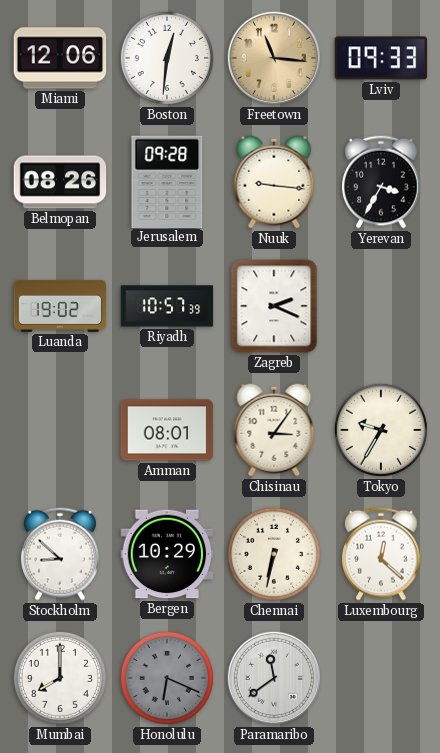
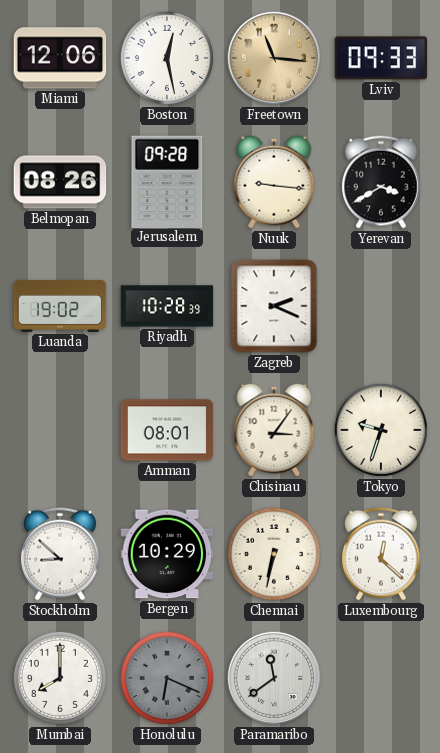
Boston: 12:31 -> 12:28 (167, 58)
Yerevan: 3:35 -> 3:40 (382, 182)
Riyadh: 10:57 -> 10:28 (167, 306)
Tokyo: 9:35 -> 9:33 (381, 430)
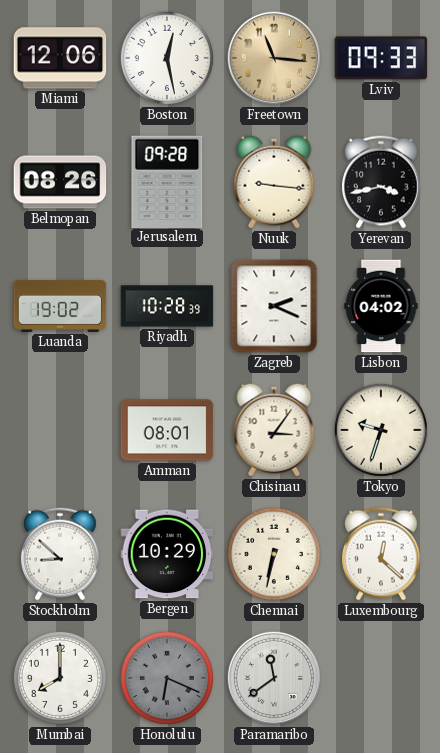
Yerevan: 3:40 -> 3:43 (382, 182)
Lisbon: none -> 04:02 (381, 306)
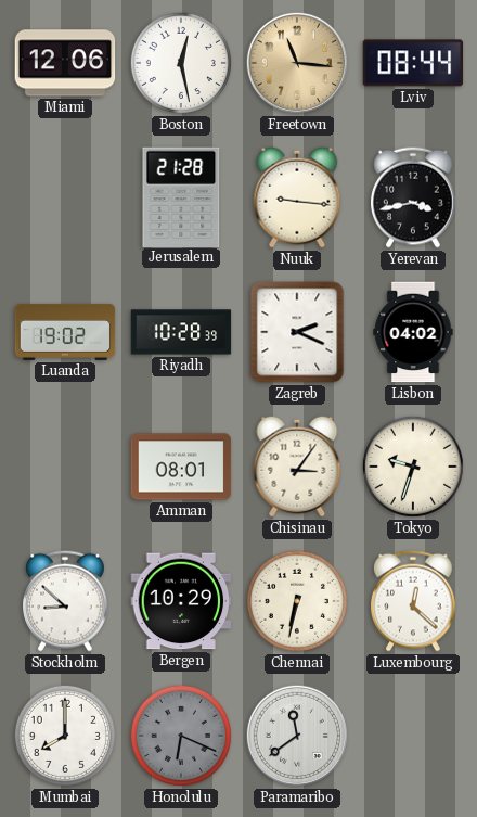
Lviv: 09:33 -> 08:44 (413, 63)
Belmopan: 08:26 -> none (60, 182)
Jerusalem: 09:28 -> 21:28 (181, 196)
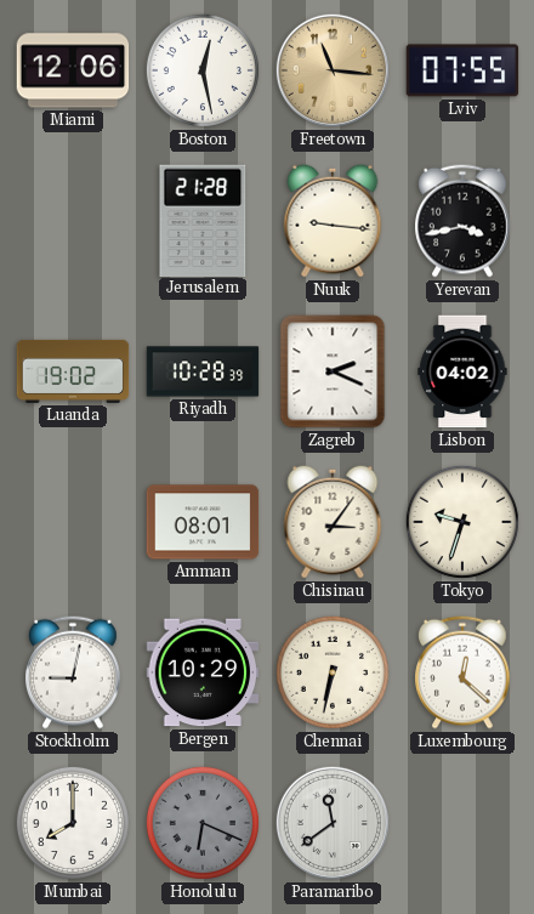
Lviv: 08:44 -> 07:55 (462, 70)
Stockholm: 8:52 -> 9:02 (74, 672)
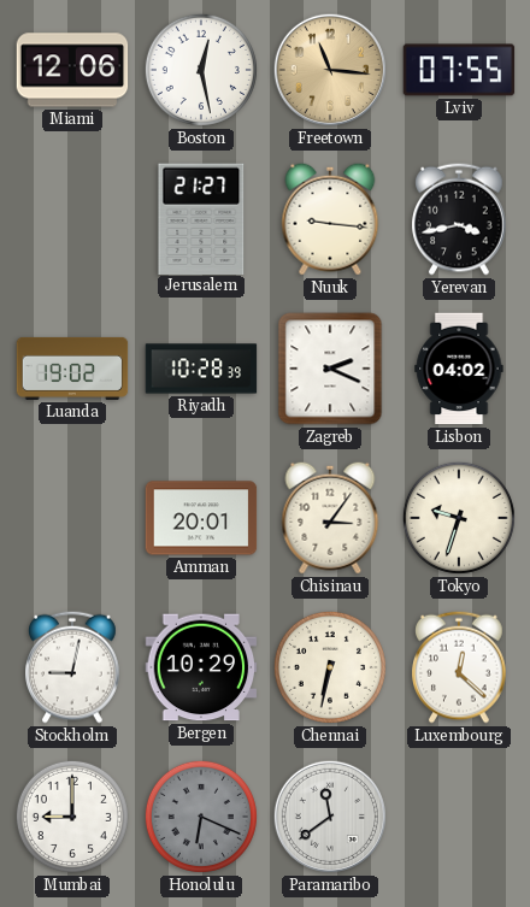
Jerusalem: 21:28 -> 21:27 (201, 218)
Amman: 08:01 -> 20:01 (201, 518)
Mumbai: 8:00 -> 9:00 (72, 817)
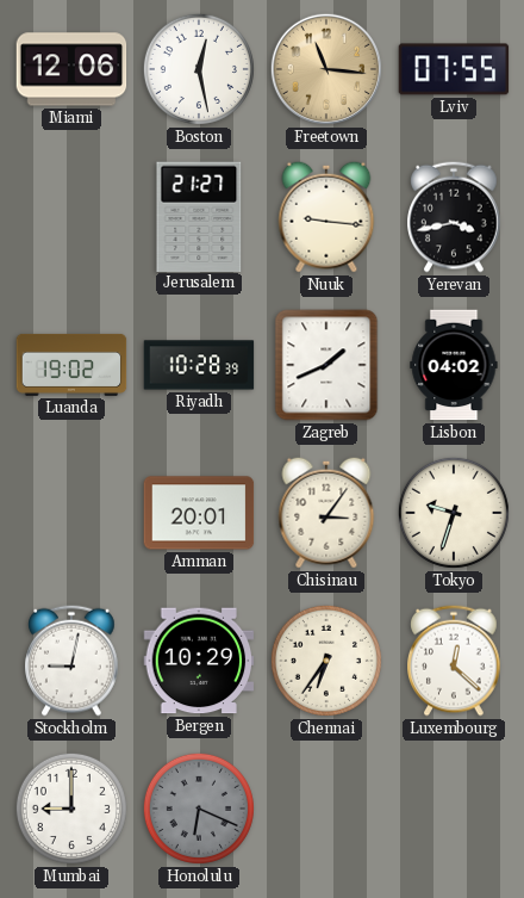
Zagreb: 2:19 -> 1:41 (326, 365)
Chennai: 6:32 -> 6:36 (326, 661)
Paramaribo: 11:39 -> none (330, 817)
